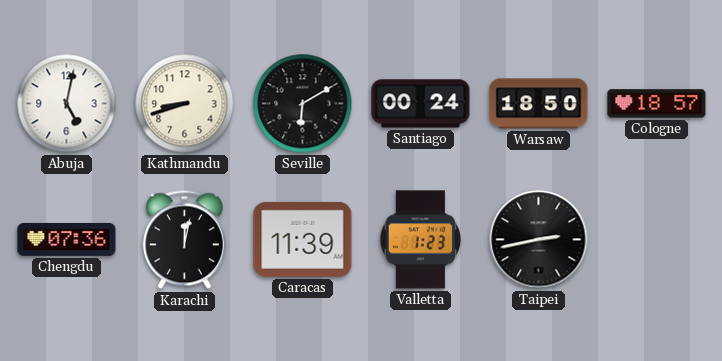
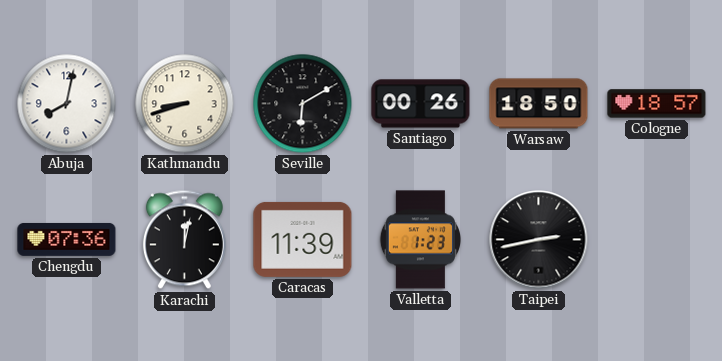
Abuja: 5:02 -> 8:02 (67, 104)
Santiago: 00:24 -> 00:26 (421, 104)
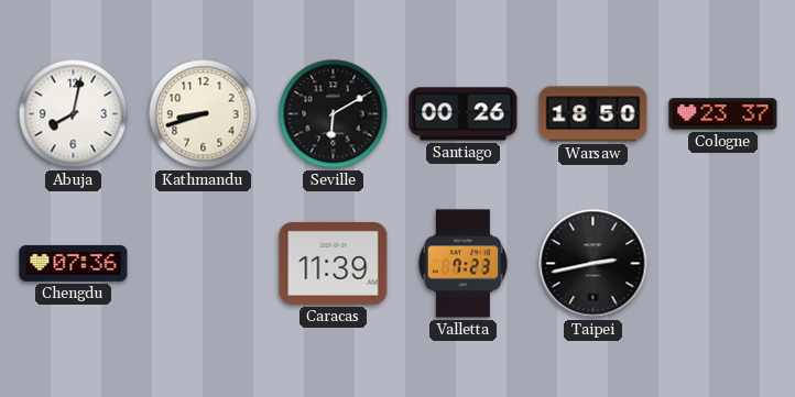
Cologne: 18:57 -> 23:37 (723, 114)
Karachi: 12:02 -> none (184, 240)
Valletta: 1:23 -> 7:23 (462, 264)
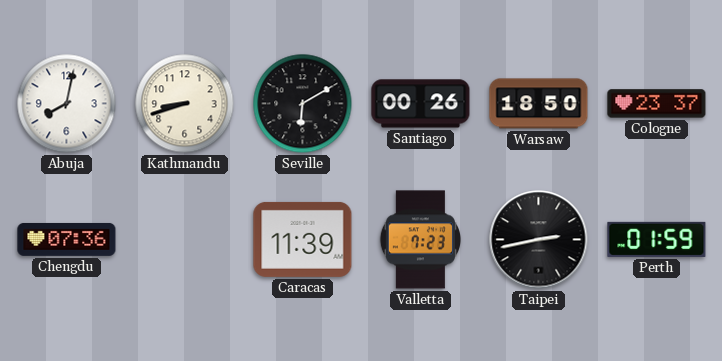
Perth: none -> 01:59 (657, 239)
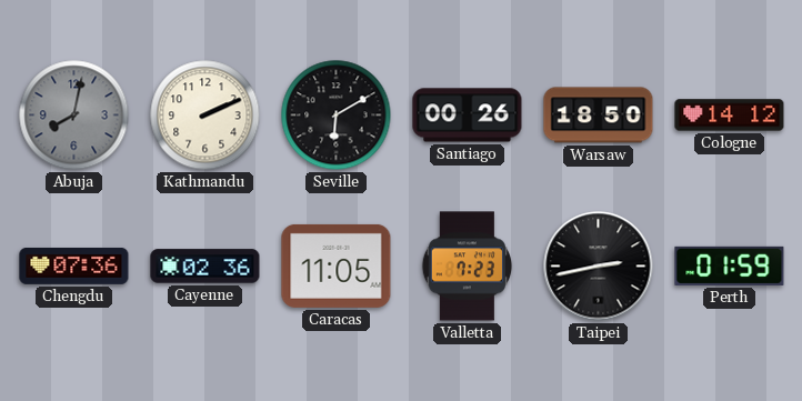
Abuja dial: white -> grey (74, 116)
Kathmandu: 8:42 -> 2:11 (205, 116)
Cologne: 23:37 -> 14:12 (730, 116)
Cayenne: none -> 02:36 (205, 267)
Caracas: 11:39 -> 11:05 (337, 265)
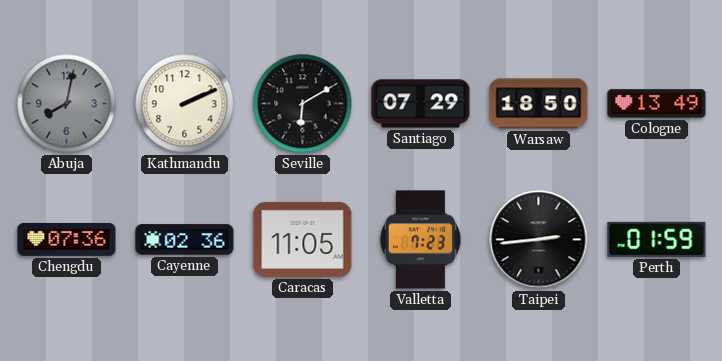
Santiago: 00:26 -> 07:29 (421, 104)
Cologne: 14:12 -> 13:49 (657, 104)
Taipei: 2:43 -> 2:44 (539, 240)
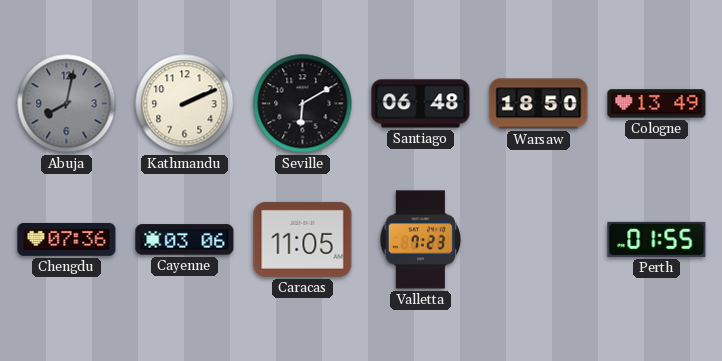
Santiago: 07:29 -> 06:48 (421, 104)
Cayenne: 02:36 -> 03:06 (185, 240)
Taipei: 2:44 -> none (539, 240)
Perth: 01:59 -> 01:55 (657, 239)
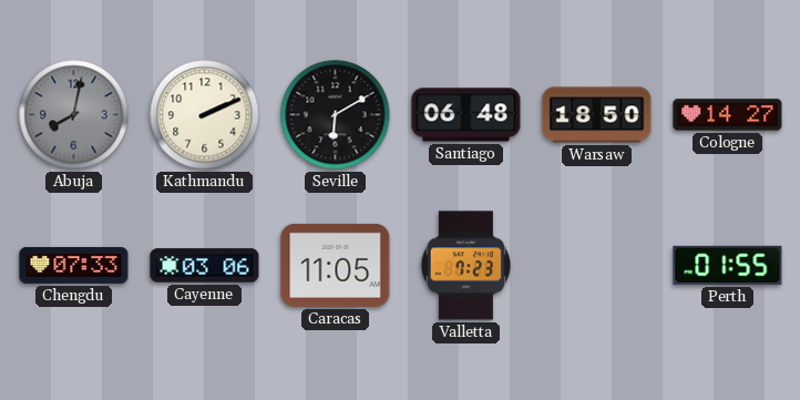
Cologne: 13:49 -> 14:27 (728, 115)
Chengdu: 07:36 -> 07:33 (74, 265)
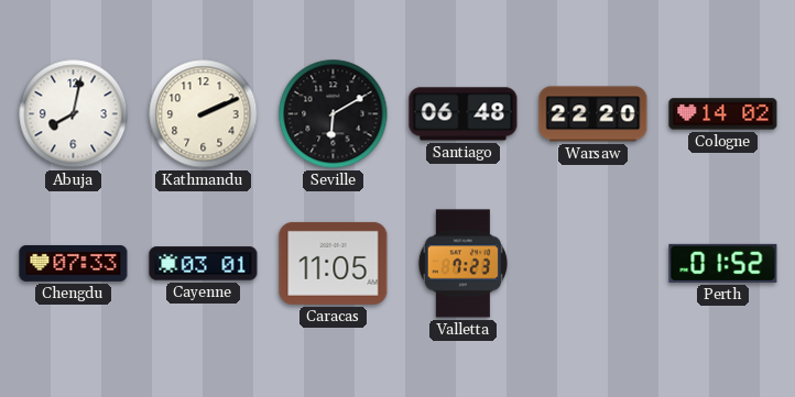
Abuja dial: grey -> white (74, 114)
Warsaw: 18:50 -> 22:20 (593, 114)
Cologne: 14:27 -> 14:02 (723, 114)
Cayenne: 03:06 -> 03:01 (204, 264)
Perth: 01:55 -> 01:52 (723, 263)
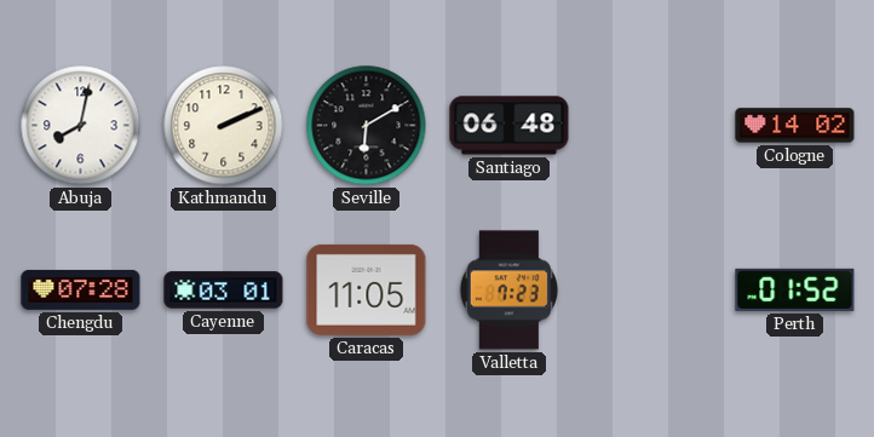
Warsaw: 22:20 -> none (593, 114)
Chengdu: 07:33 -> 07:28 (81, 289)
